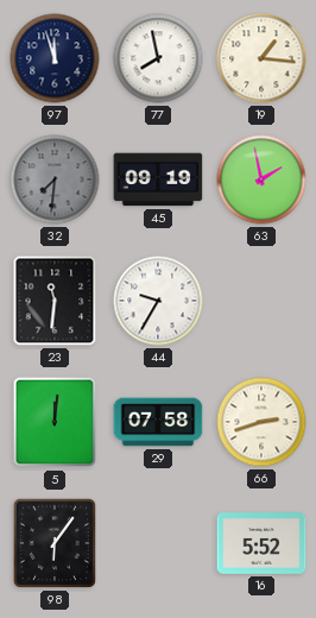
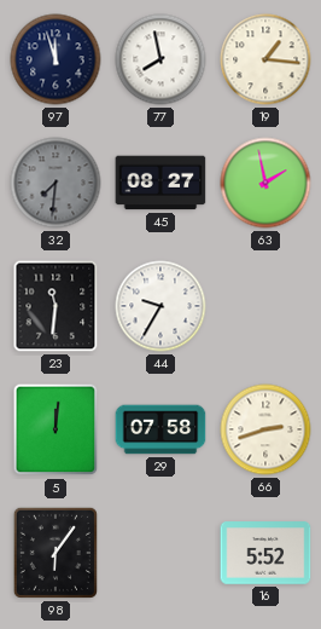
45: 09:19 -> 08:27 (160, 183)
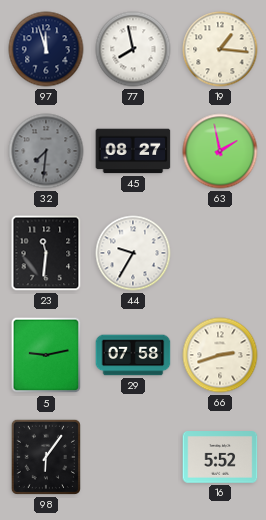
5: 12:01 -> 9:13 (46, 355)
